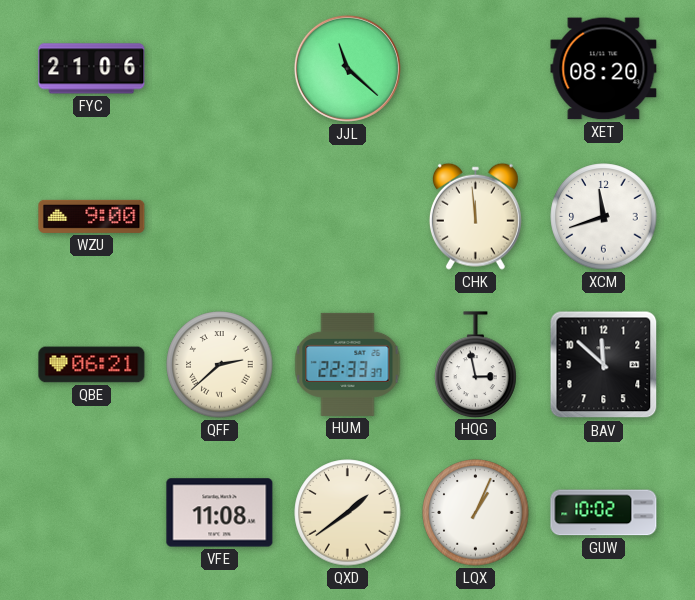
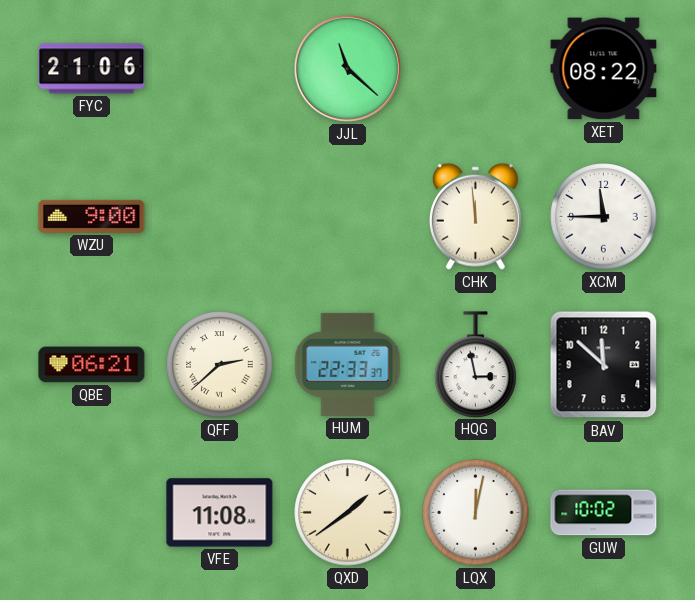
XET: 08:20 -> 08:22 (604, 69)
XCM: 11:42 -> 11:45 (604, 217)
LQX: 1:04 -> 12:02 (476, 513)
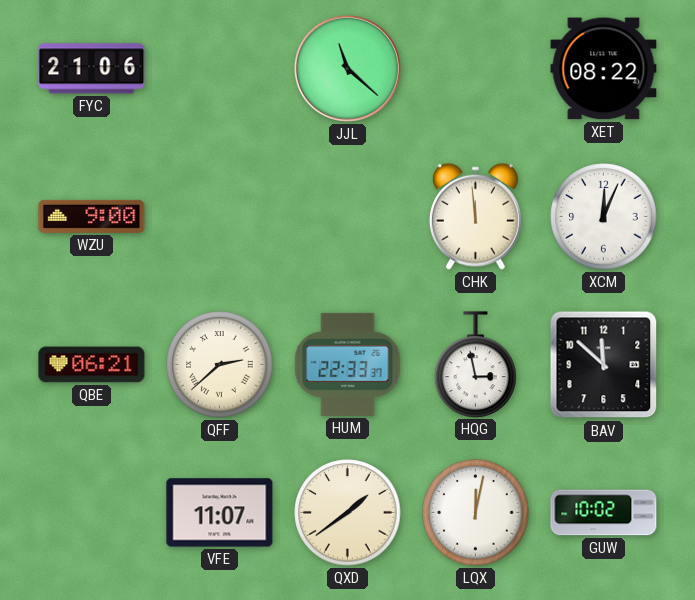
XCM: 11:45 -> 12:04 (604, 217)
VFE: 11:08 -> 11:07 (220, 513)
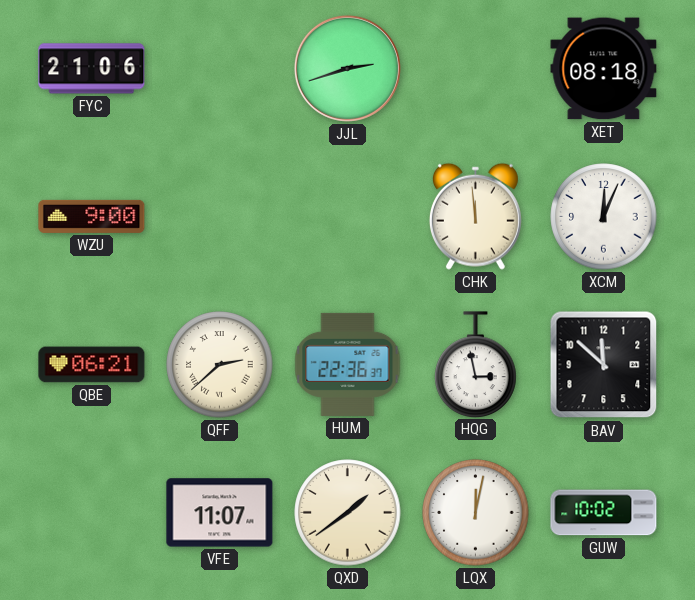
JJL: 11:22 -> 2:42 (347, 68)
XET: 08:22 -> 08:18 (604, 69)
HUM: 22:33 -> 22:36 (348, 364)
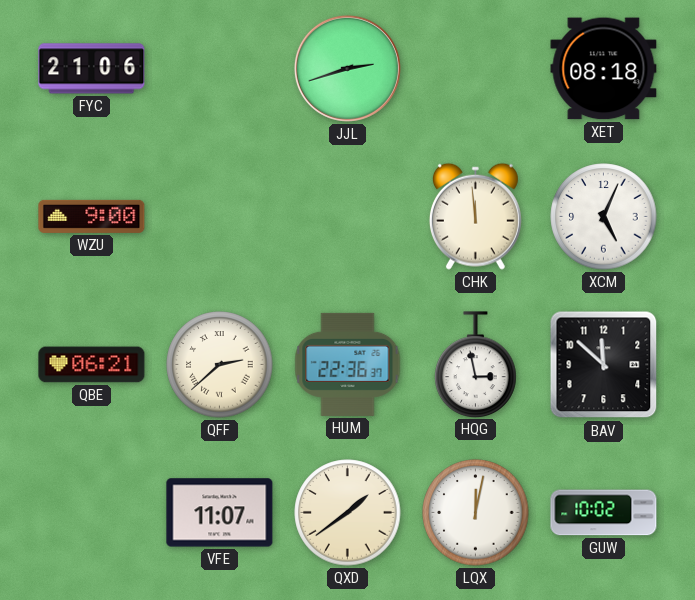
XCM: 12:04 -> 5:04 (604, 217)
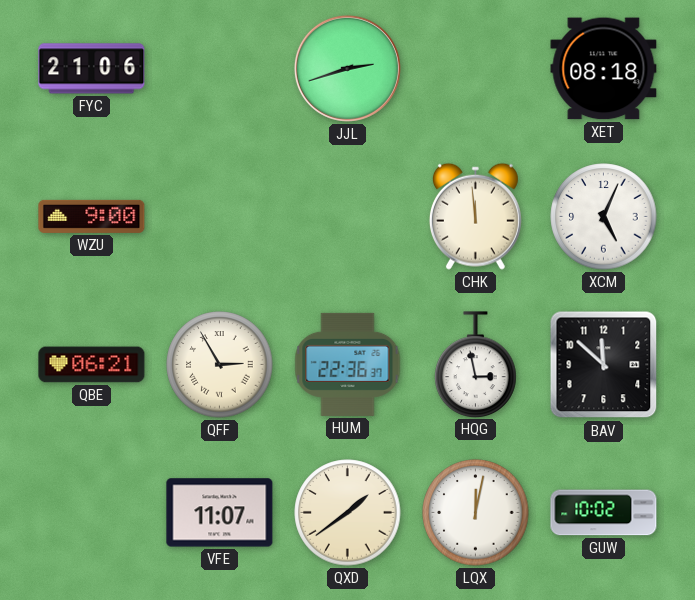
QFF: 2:38 -> 2:55 (220, 365)
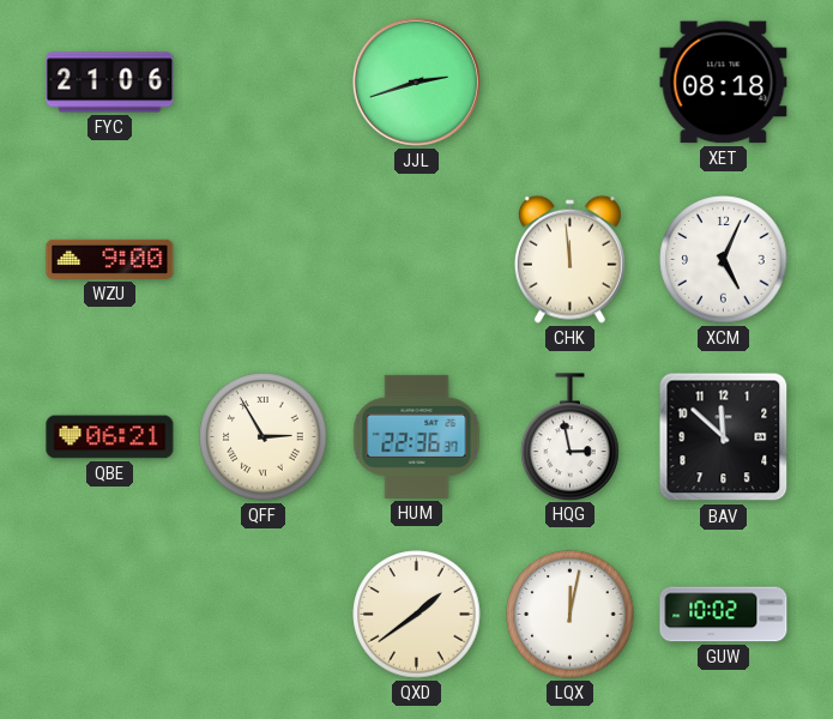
VFE: 11:07 -> none (220, 513)
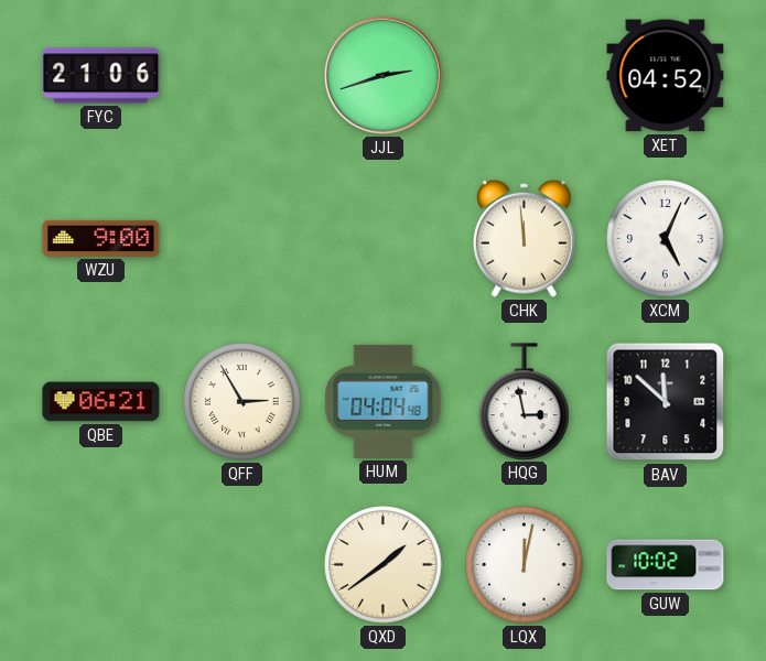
XET: 08:18 -> 04:52 (666, 76)
HUM: 22:36 -> 04:04 (384, 401)
